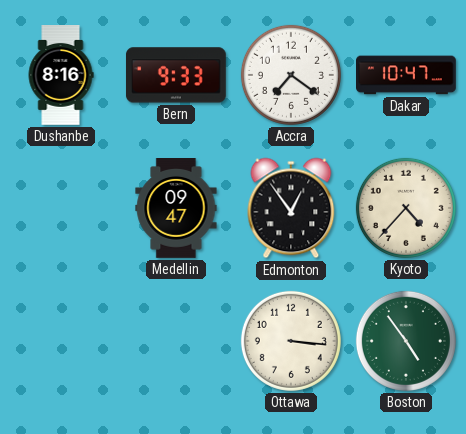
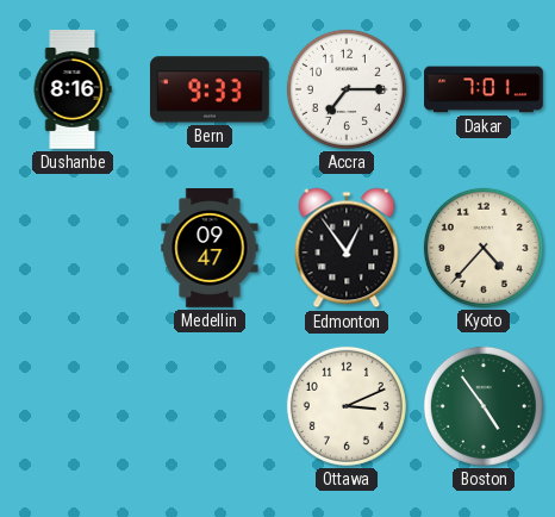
Accra: 7:21 -> 7:15 (347, 89)
Dakar: 10:47 -> 7:01 (485, 89)
Ottawa: 3:16 -> 3:11 (347, 406)
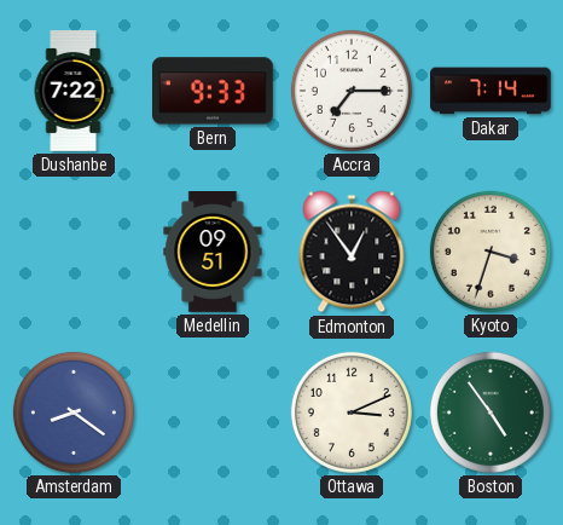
Dushanbe: 8:16 -> 7:22 (74, 92)
Dakar: 7:01 -> 7:14 (492, 91)
Medellin: 09:47 -> 09:51 (213, 253)
Kyoto: 4:37 -> 3:33 (491, 252)
Amsterdam: none -> 8:21 (74, 412)
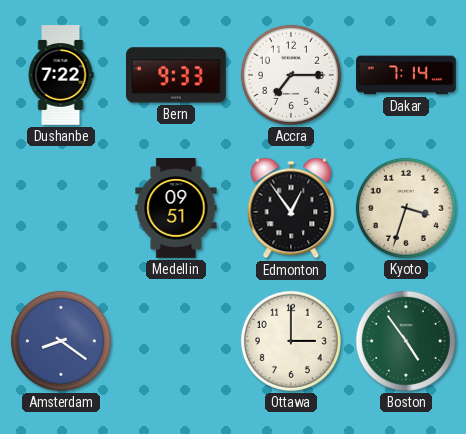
Ottawa: 3:11 -> 3:00 (291, 341)
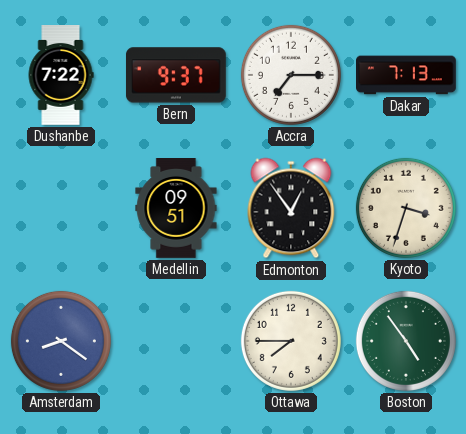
Bern: 9:33 -> 9:37 (176, 75)
Dakar: 7:14 -> 7:13 (407, 75)
Ottawa: 3:00 -> 7:45 (291, 341)
